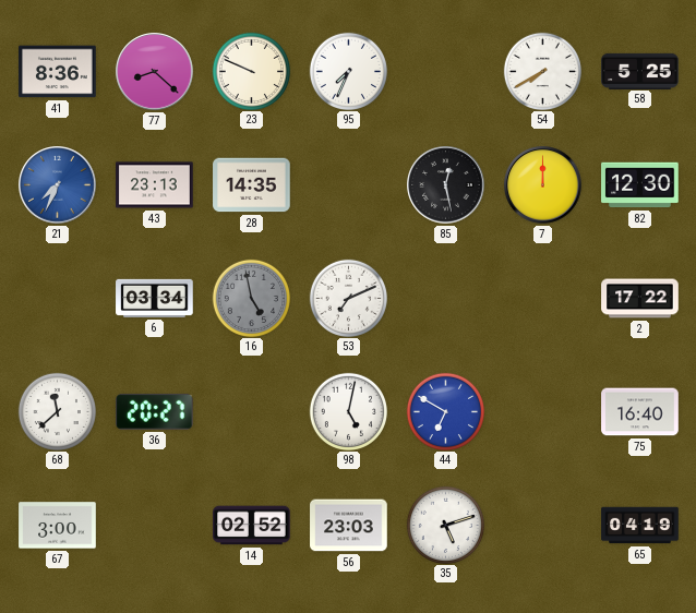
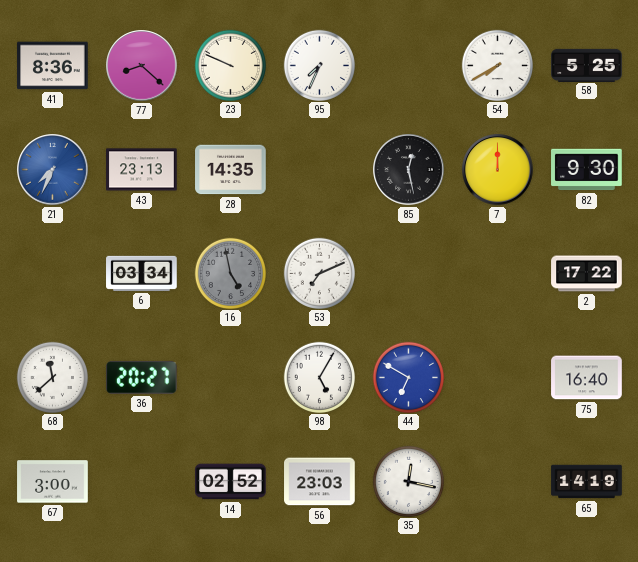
82: 12:30 -> 9:30 (587, 170)
98: 5:02 -> 5:05 (319, 377)
35: 5:12 -> 12:17 (408, 481)
65: 04:19 -> 14:19 (587, 482)
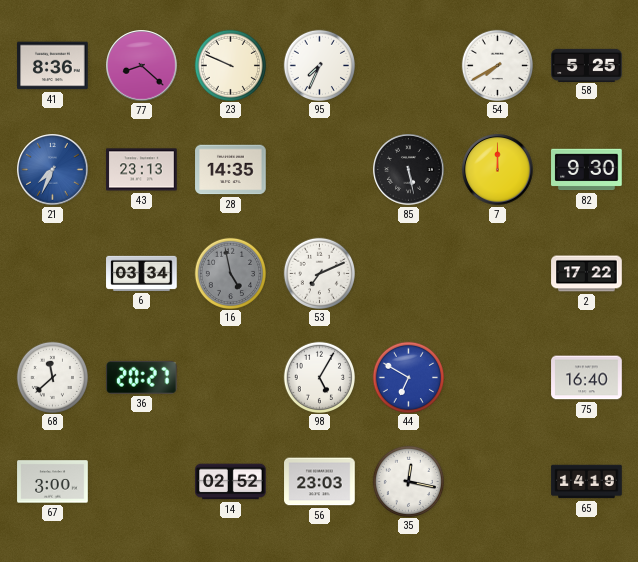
85: 12:28 -> 5:28 (409, 170)
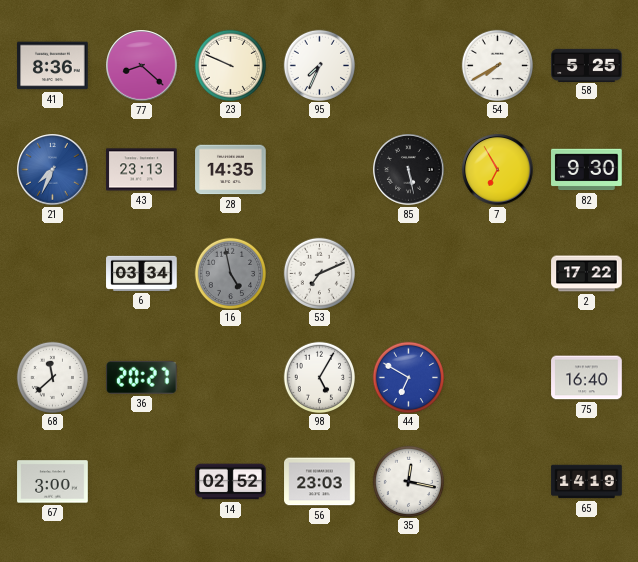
7: 12:00 -> 6:55 (498, 170)
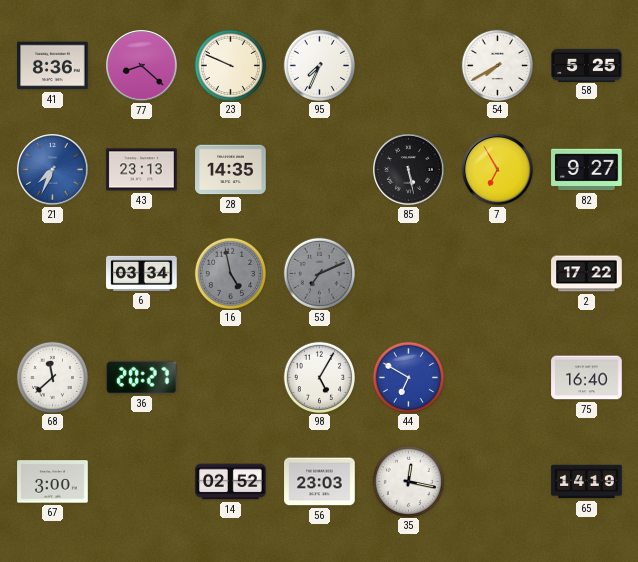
82: 9:30 -> 9:27 (587, 170)
53 dial: white -> grey (319, 273)
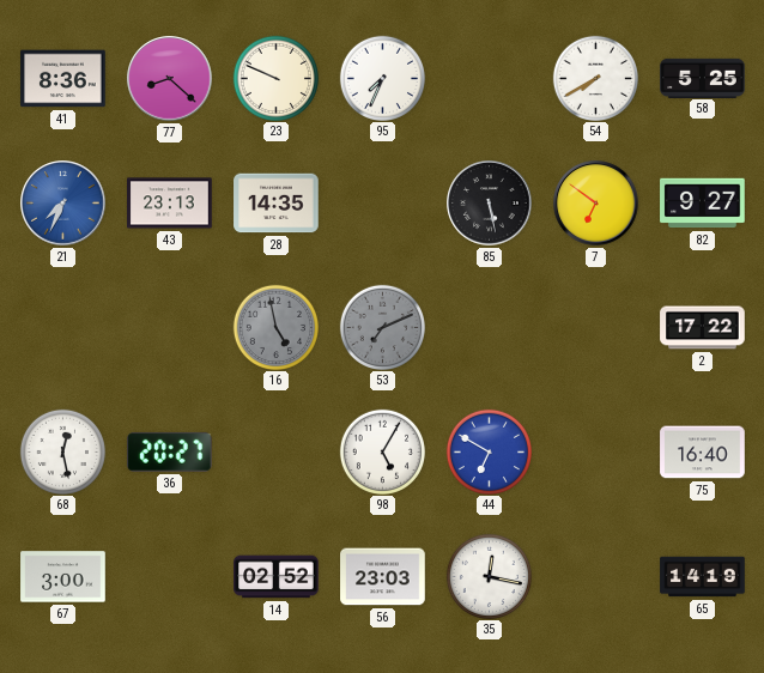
7: 6:55 -> 6:51 (596, 204)
6: 03:34 -> none (142, 273)
68: 11:38 -> 12:28 (62, 451)
